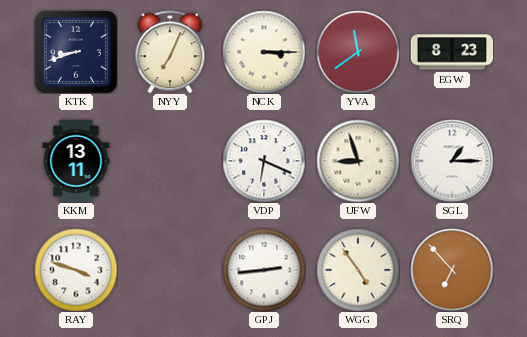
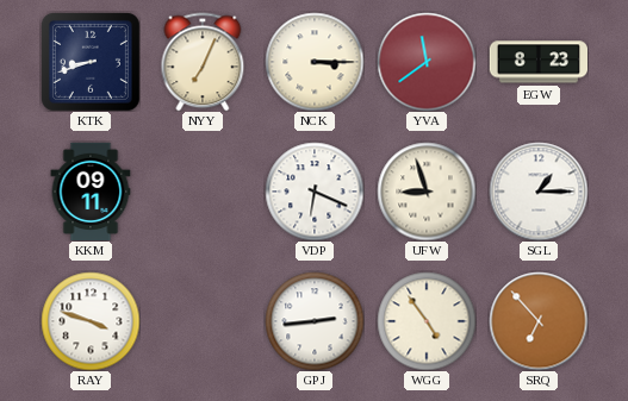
KKM: 13:11 -> 09:11 (91, 190)
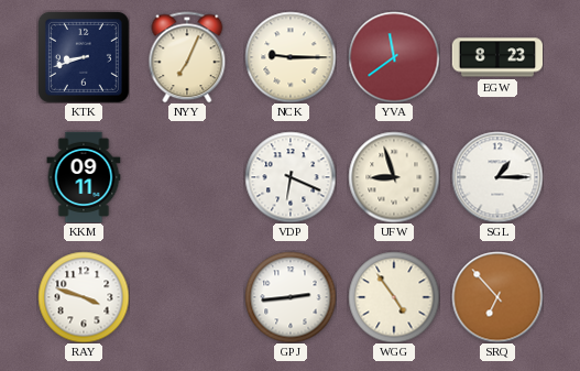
NCK: 3:15 -> 9:15 (291, 57)
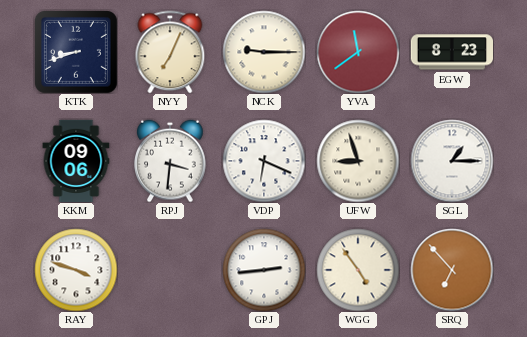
KKM: 09:11 -> 09:06 (76, 160)
RPJ: none -> 3:31 (170, 161)
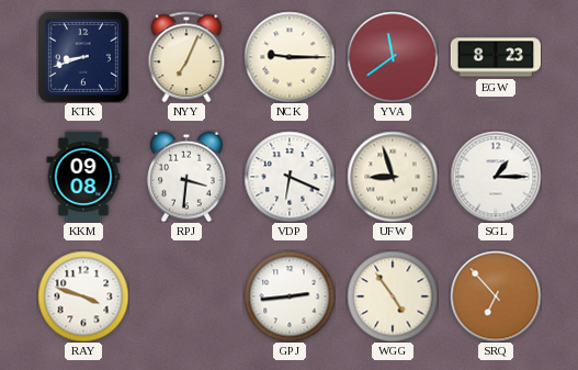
KKM: 09:06 -> 09:08 (83, 176)
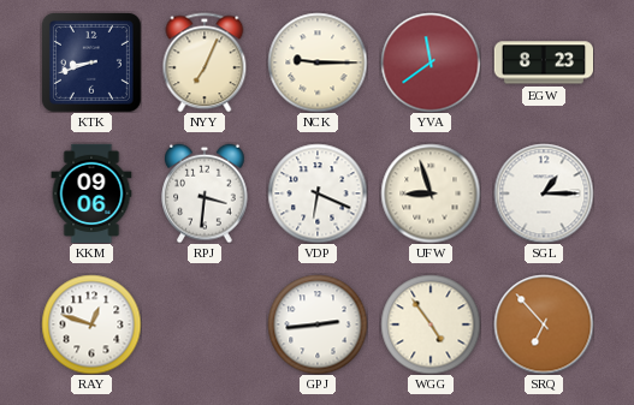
KKM: 09:08 -> 09:06 (91, 192)
RAY: 3:48 -> 12:48 (91, 324)
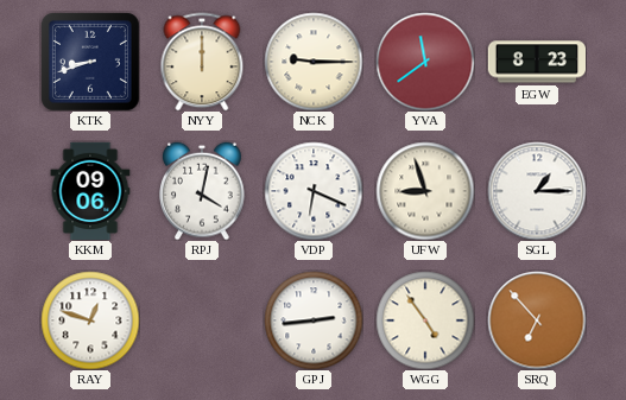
NYY: 7:04 -> 12:00 (202, 62)
RPJ: 3:31 -> 4:02 (202, 191)
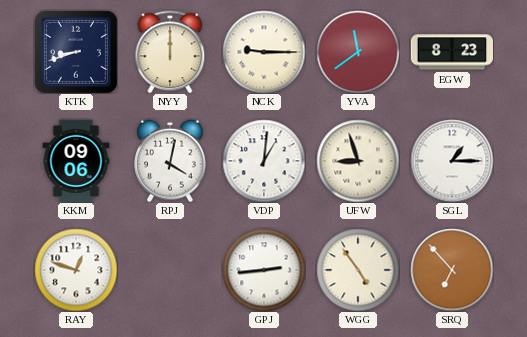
VDP: 6:19 -> 1:01 (264, 161)
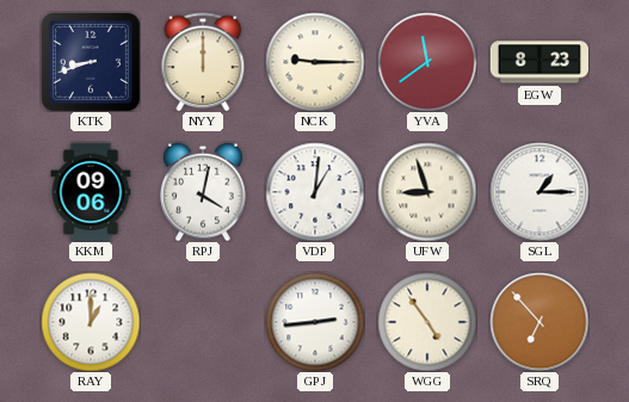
RAY: 12:48 -> 1:00 (91, 322)
